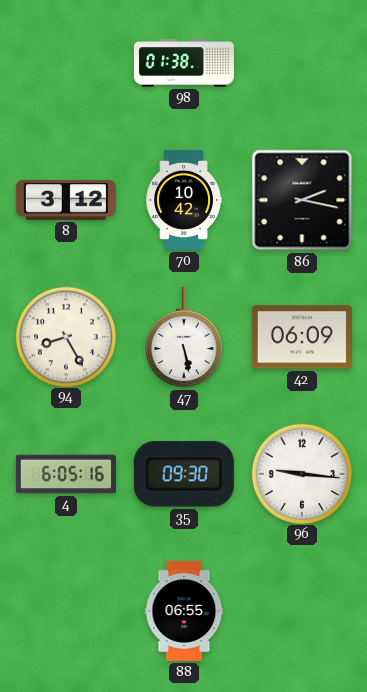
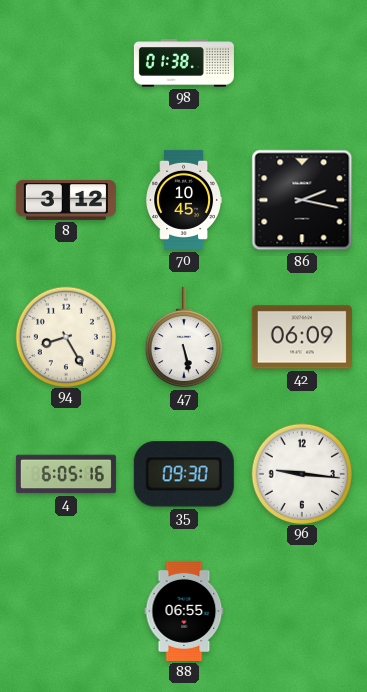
70: 10:42 -> 10:45 (183, 200)
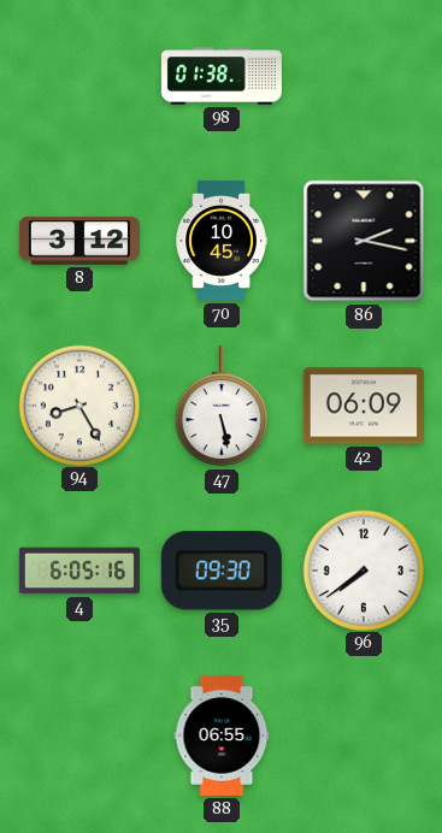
96: 9:16 -> 7:39 (363, 569)
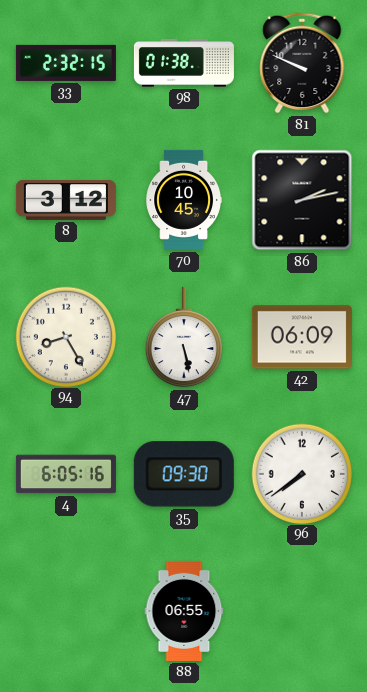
33: none -> 2:32 (66, 63)
81: none -> 9:49 (302, 63)
86: 2:17 -> 2:13 (302, 200)
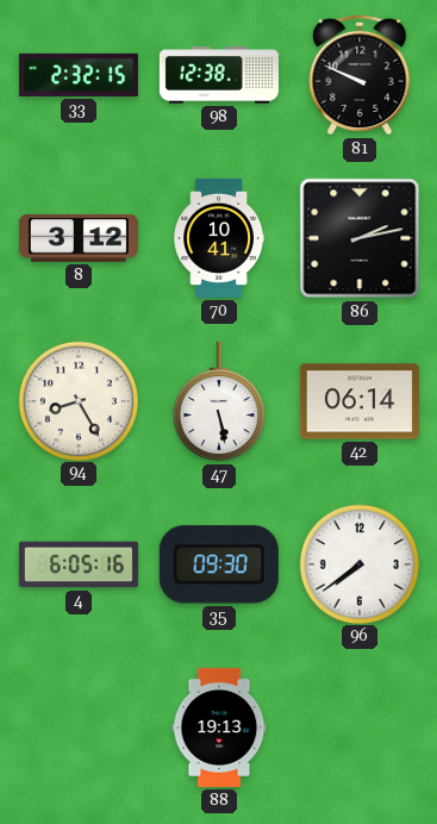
98: 01:38 -> 12:38 (219, 75)
70: 10:45 -> 10:41 (218, 238)
42: 06:09 -> 06:14 (360, 401)
88: 06:55 -> 19:13 (219, 728)
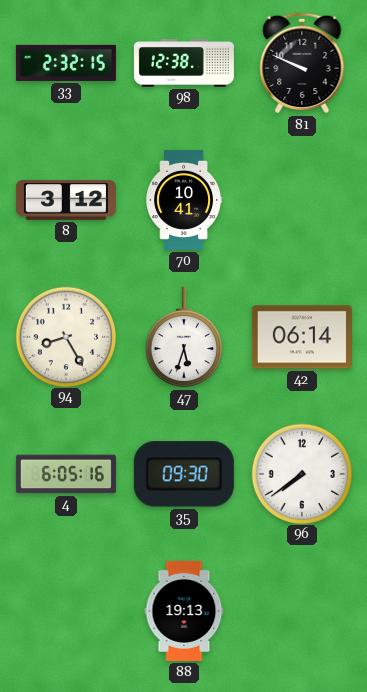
86: 2:13 -> none (360, 238)
47: 5:28 -> 5:33 (184, 337)
